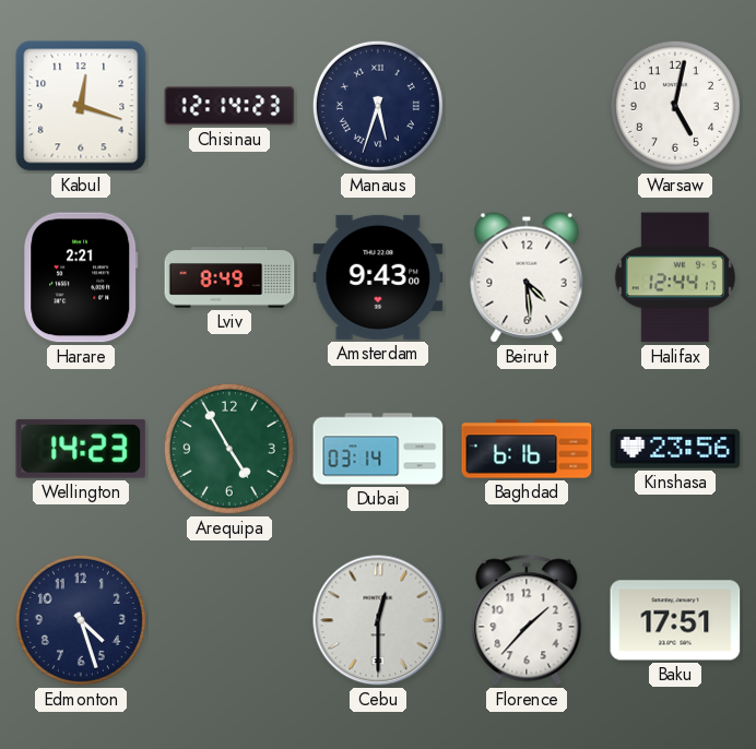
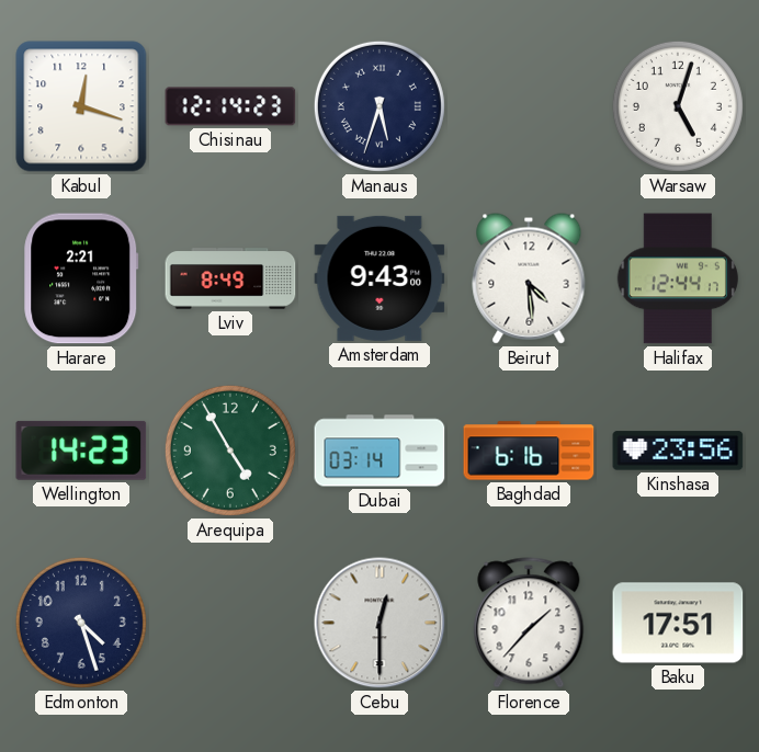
Warsaw: 5:02 -> 5:03 (678, 106)
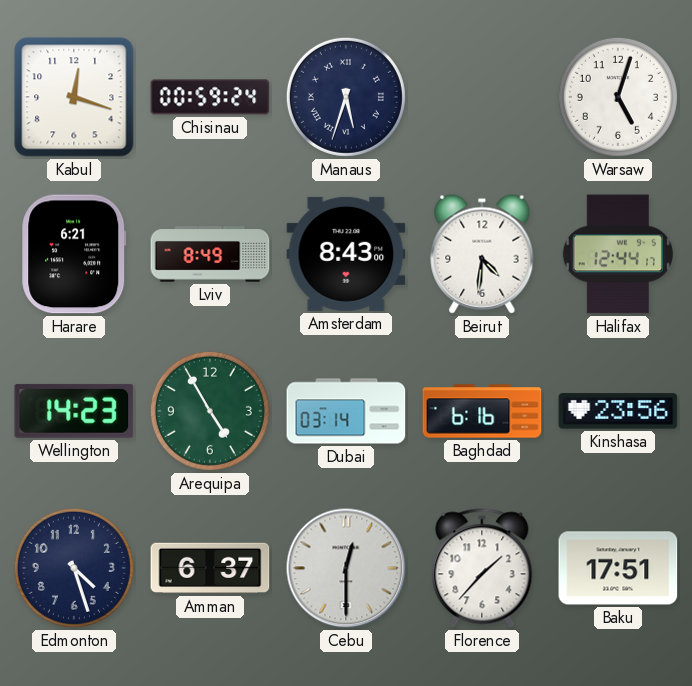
Chisinau: 12:14 -> 00:59 (210, 97)
Harare: 2:21 -> 6:21 (74, 254)
Amsterdam: 9:43 -> 8:43 (346, 254)
Beirut: 4:29 -> 4:31 (482, 254)
Amman: none -> 6:37 (210, 568)
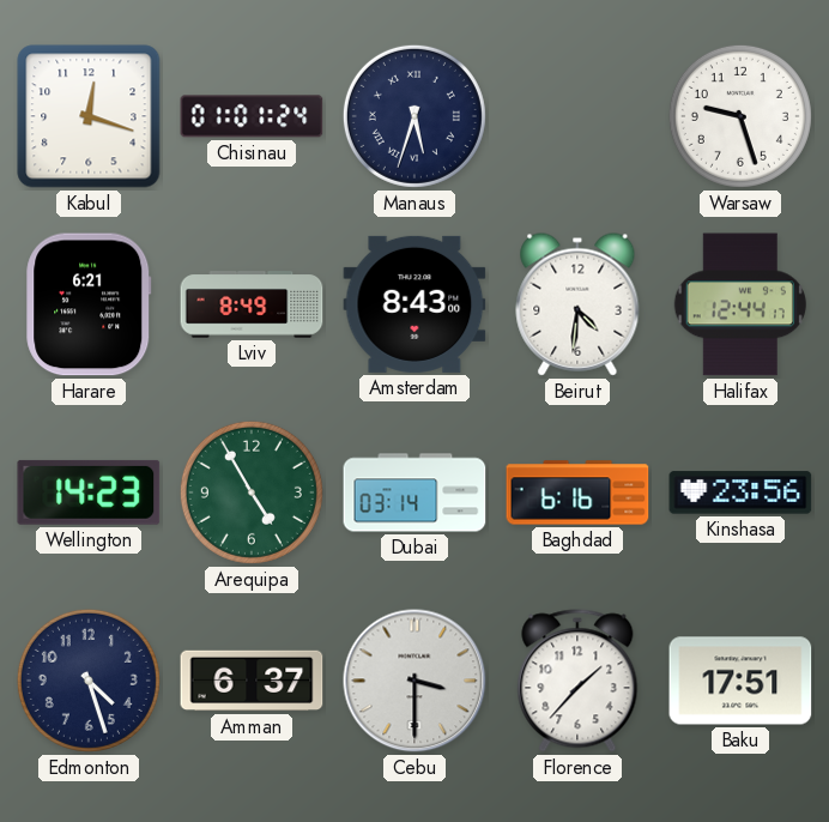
Chisinau: 00:59 -> 01:01 (252, 116)
Warsaw: 5:03 -> 9:27 (740, 116)
Cebu: 12:30 -> 3:30 (414, 681)
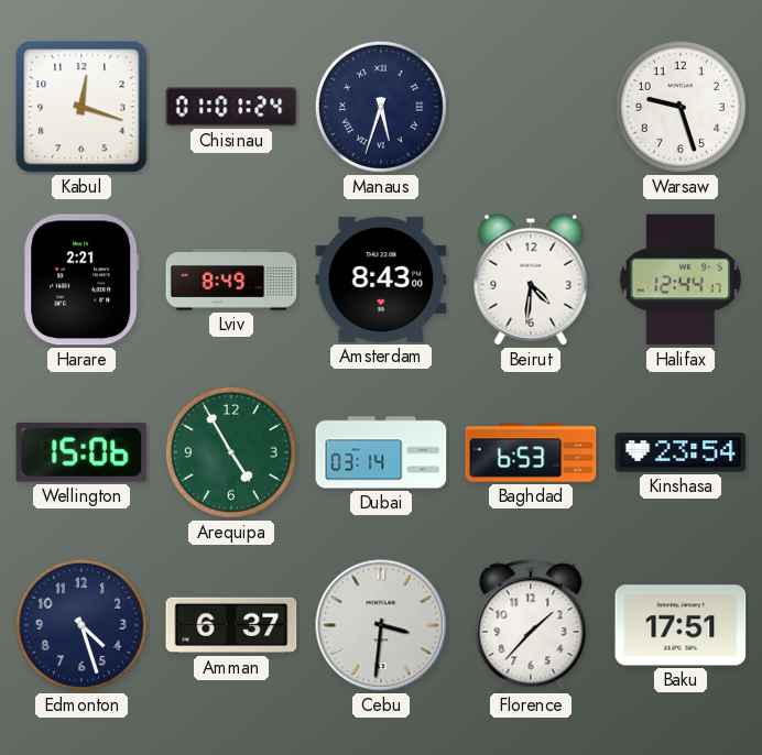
Harare: 6:21 -> 2:21 (81, 280)
Wellington: 14:23 -> 15:06 (81, 452)
Baghdad: 6:16 -> 6:53 (531, 452)
Kinshasa: 23:56 -> 23:54 (681, 452)
Cebu: 3:30 -> 3:31 (381, 625)
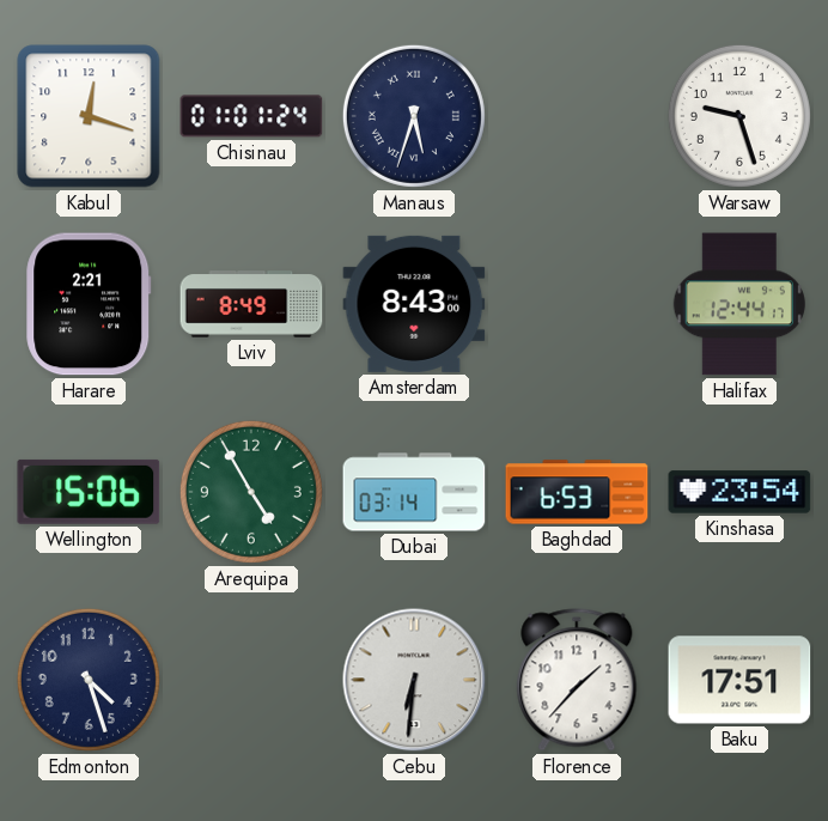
Beirut: 4:31 -> none (531, 280)
Amman: 6:37 -> none (231, 625)
Cebu: 3:31 -> 6:31 (414, 680)
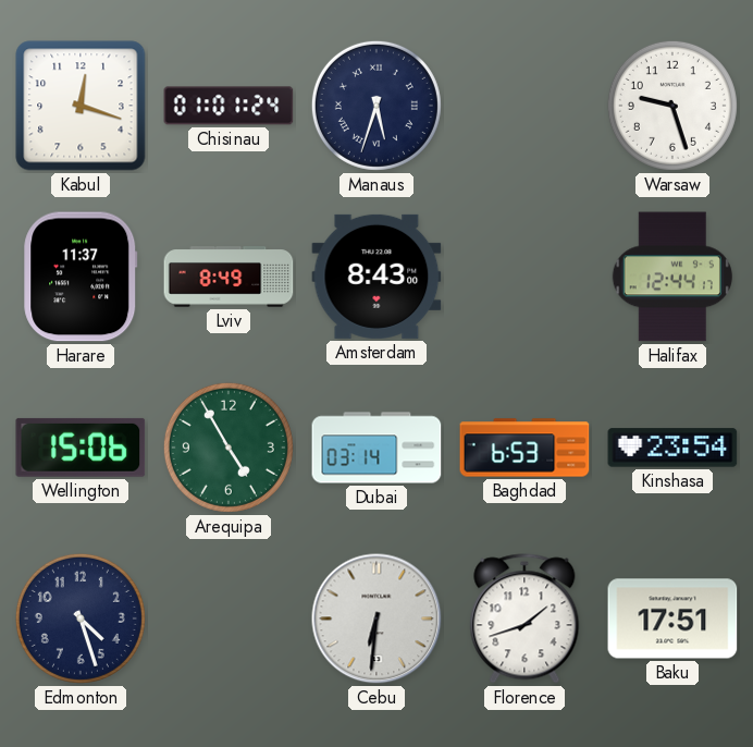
Harare: 2:21 -> 11:37 (81, 277)
Florence: 1:37 -> 1:42 (524, 619)
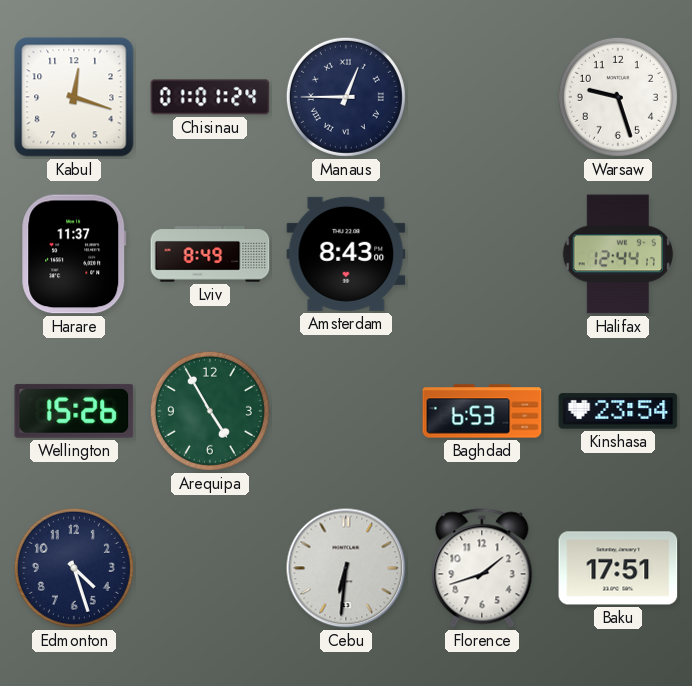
Manaus: 5:33 -> 12:45 (346, 97)
Wellington: 15:06 -> 15:26 (74, 411)
Dubai: 03:14 -> none (376, 448)
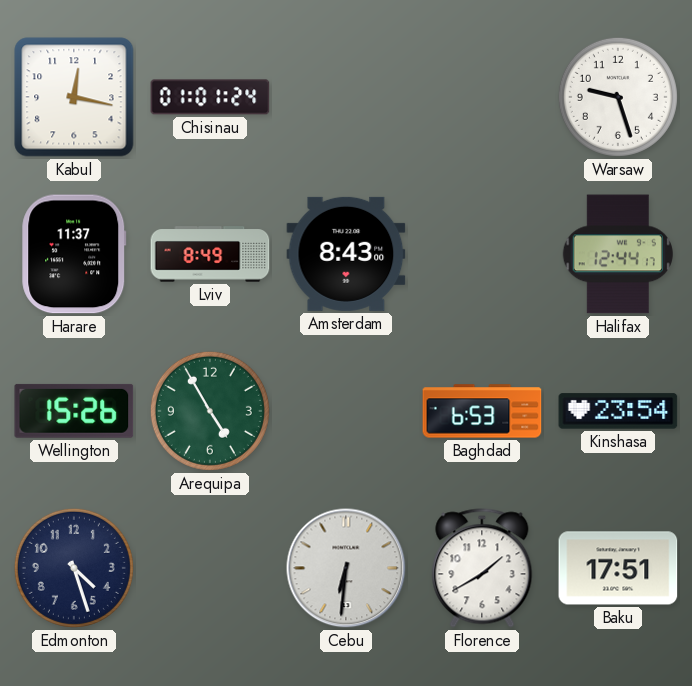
Kabul: 12:18 -> 12:17 (74, 97)
Manaus: 12:45 -> none (346, 97)
Florence: 1:42 -> 1:40 (482, 568)
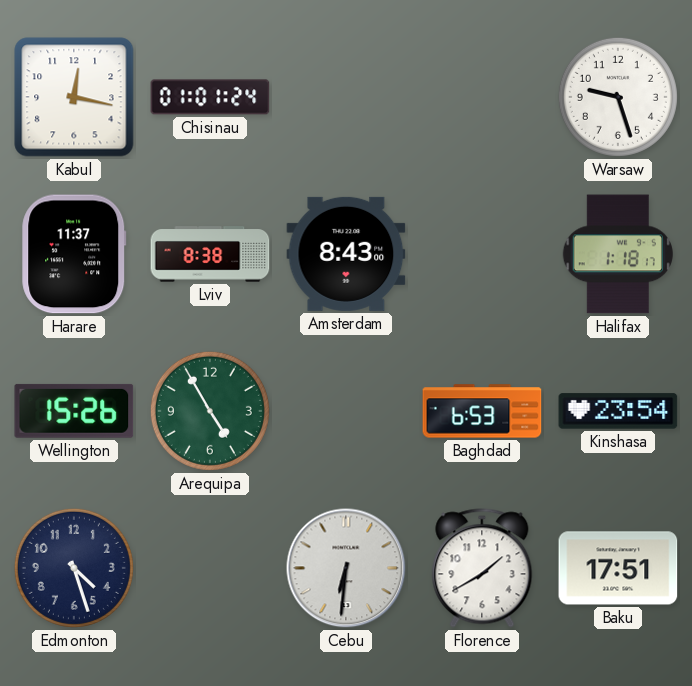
Lviv: 8:49 -> 8:38 (210, 254)
Halifax: 12:44 -> 1:18 (618, 254)
